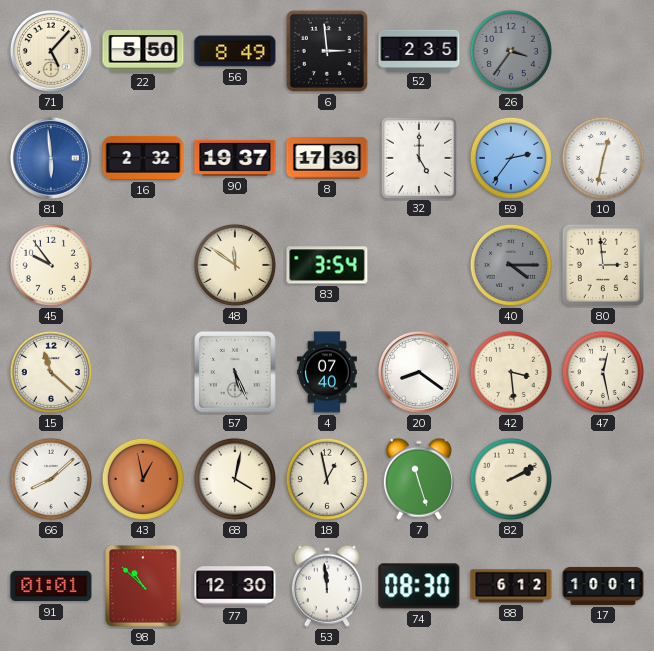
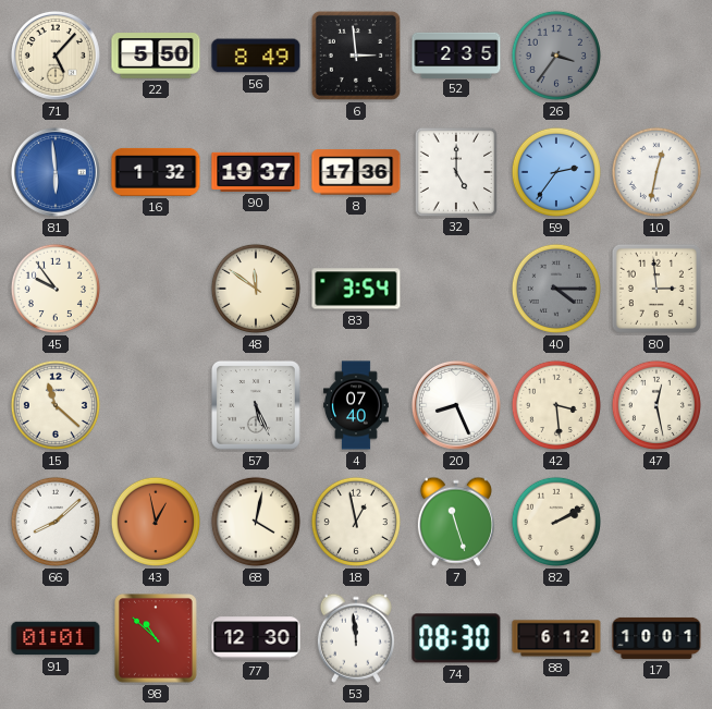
16: 2:32 -> 1:32 (156, 172)
20: 8:21 -> 8:26 (456, 405)
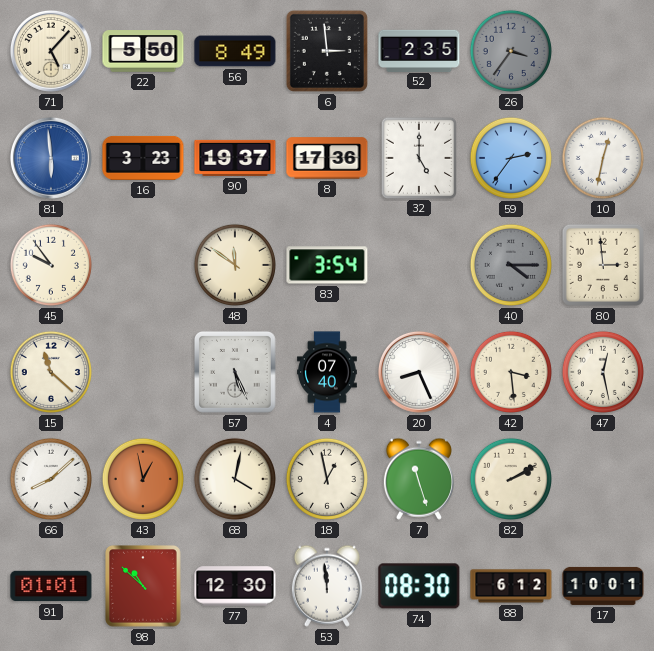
16: 1:32 -> 3:23 (143, 158)
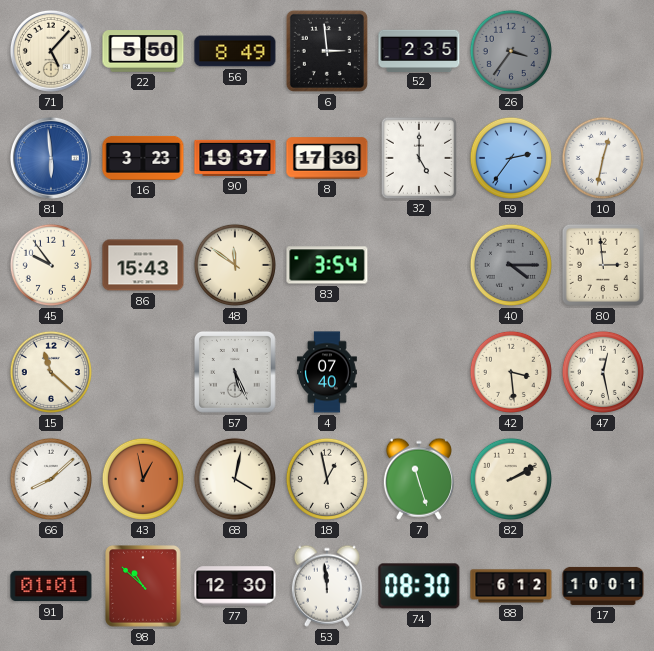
86: none -> 15:43 (143, 265)
20: 8:26 -> none (419, 372)
